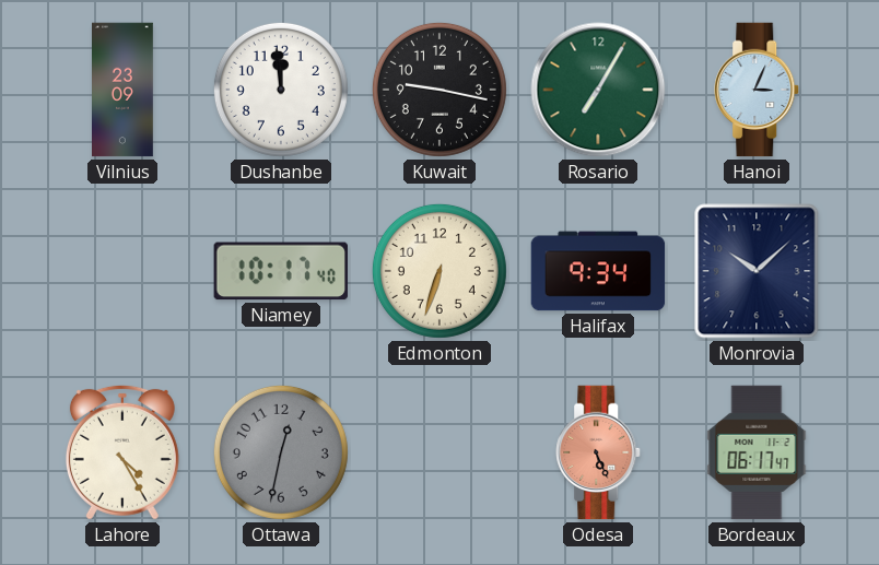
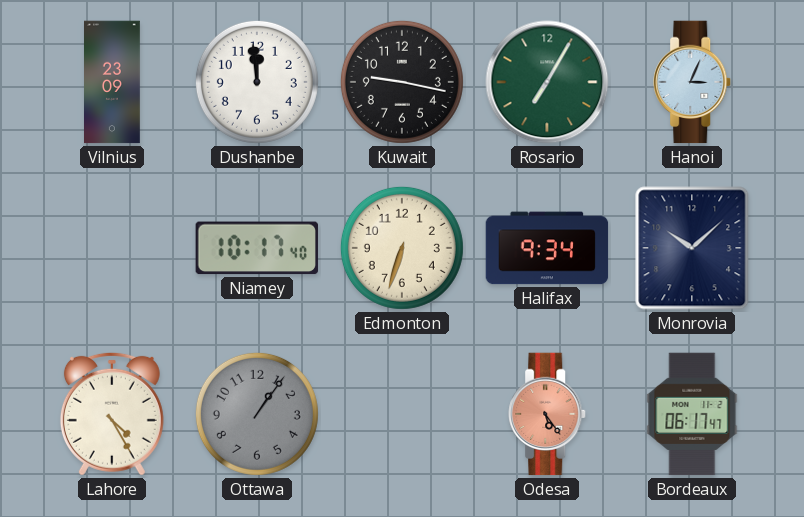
Ottawa: 12:32 -> 1:06 (257, 414)
Odesa: 5:26 -> 5:24 (548, 414)
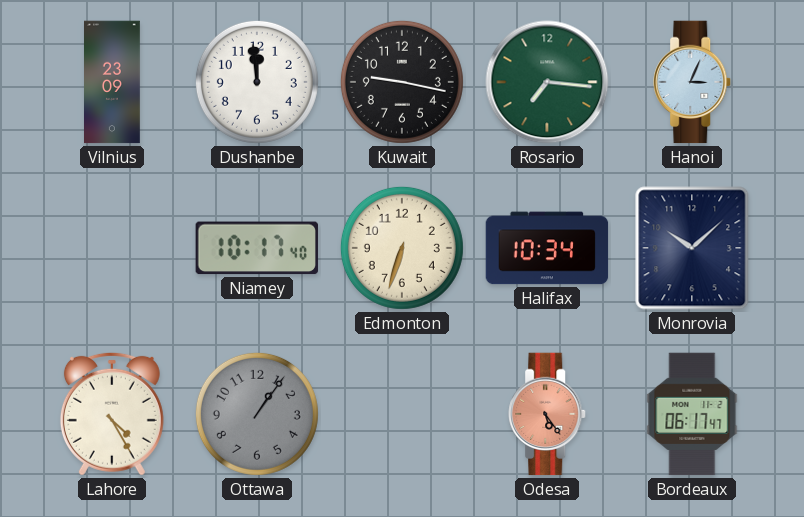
Rosario: 7:05 -> 7:16 (547, 82)
Halifax: 9:34 -> 10:34 (547, 248)
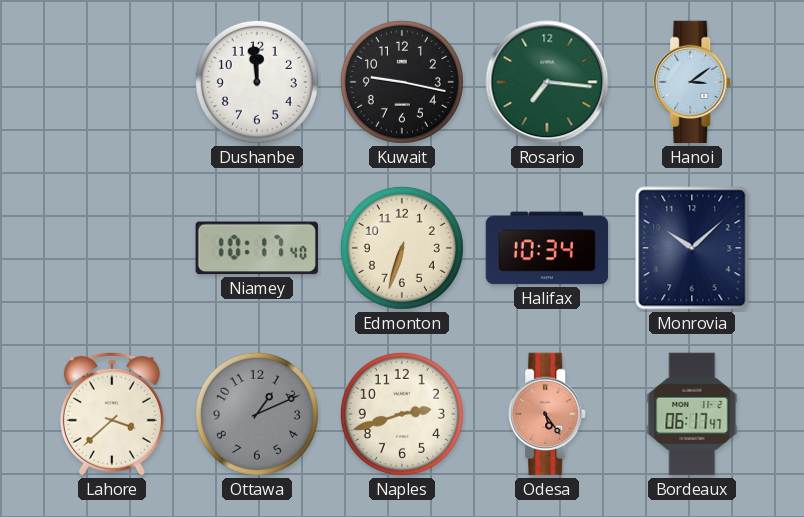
Vilnius: 23:09 -> none (112, 82)
Hanoi: 3:04 -> 3:09 (693, 82)
Lahore: 4:25 -> 3:38 (112, 414)
Ottawa: 1:06 -> 1:11 (257, 414)
Naples: none -> 2:42 (402, 414)
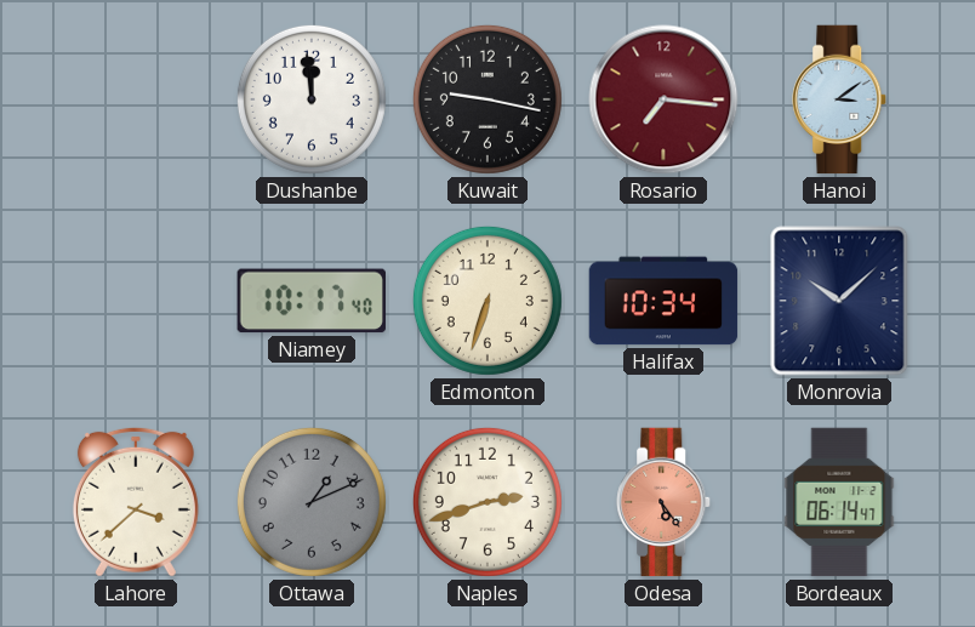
Rosario dial: green -> burgundy (663, 99)
Bordeaux: 06:17 -> 06:14 (839, 502)
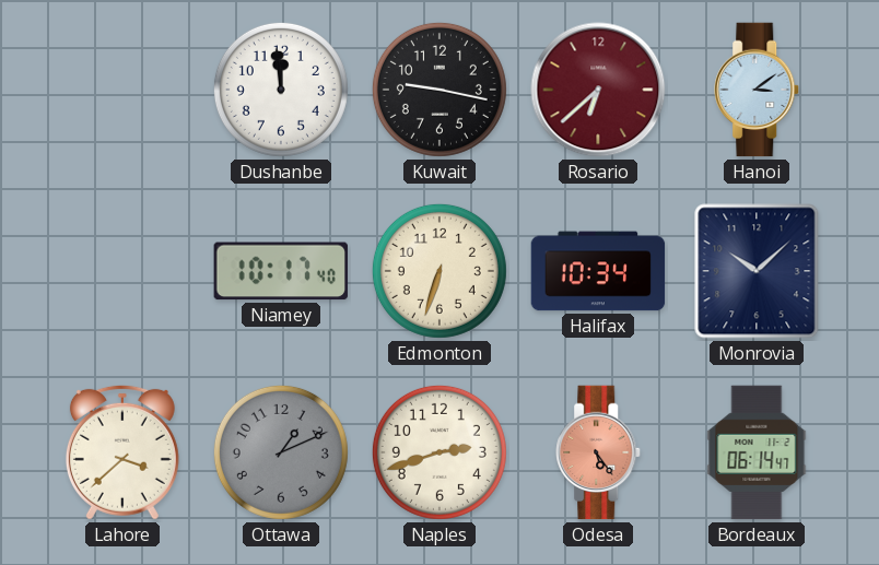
Rosario: 7:16 -> 6:38 (598, 90)
